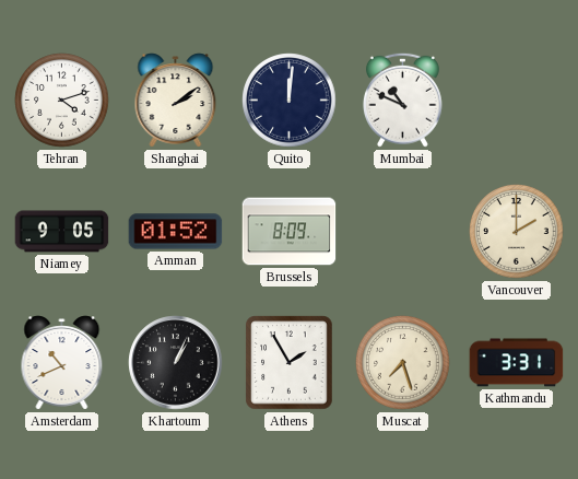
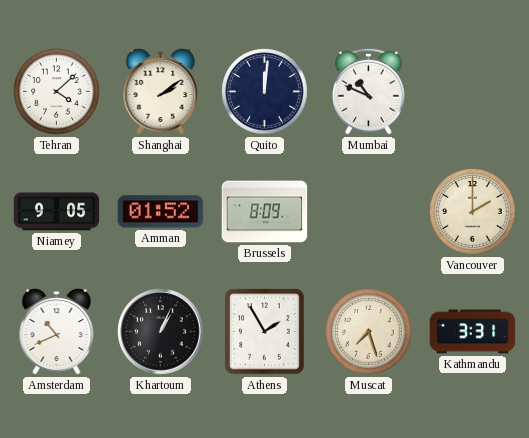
Tehran: 4:12 -> 4:08 (57, 92)
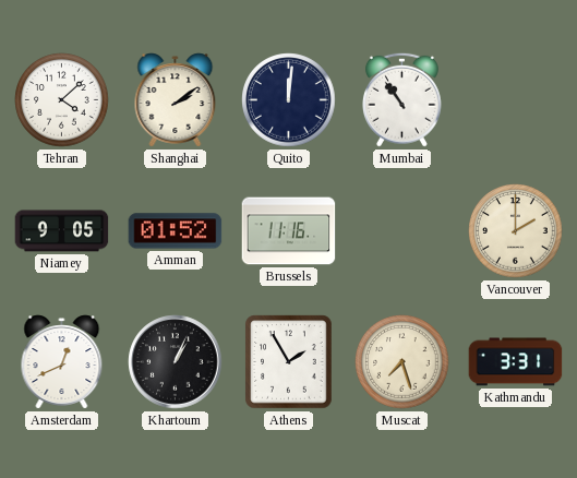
Mumbai: 10:49 -> 10:54 (401, 99)
Brussels: 8:09 -> 11:16 (289, 231)
Amsterdam: 10:41 -> 12:41 (62, 362)
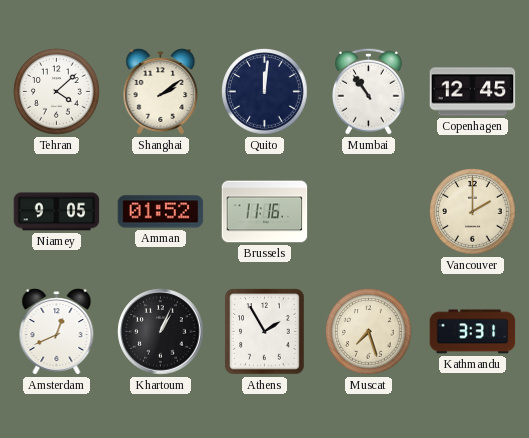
Copenhagen: none -> 12:45 (473, 92)
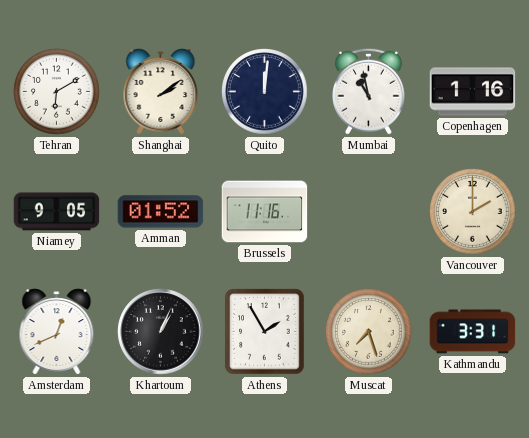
Tehran: 4:08 -> 6:10 (57, 92)
Mumbai: 10:54 -> 10:58 (368, 91)
Copenhagen: 12:45 -> 1:16 (473, 92)
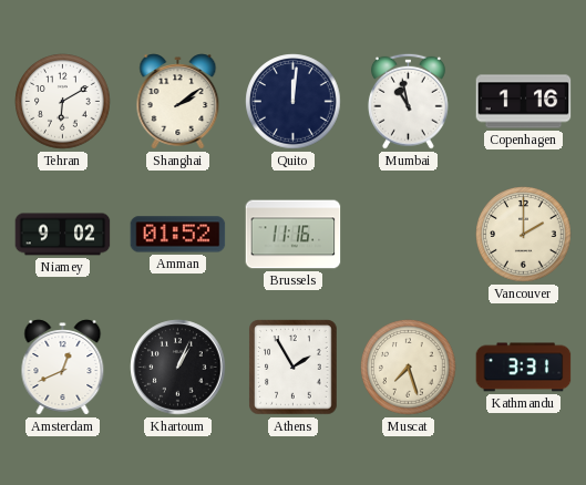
Niamey: 9:05 -> 9:02 (63, 235)
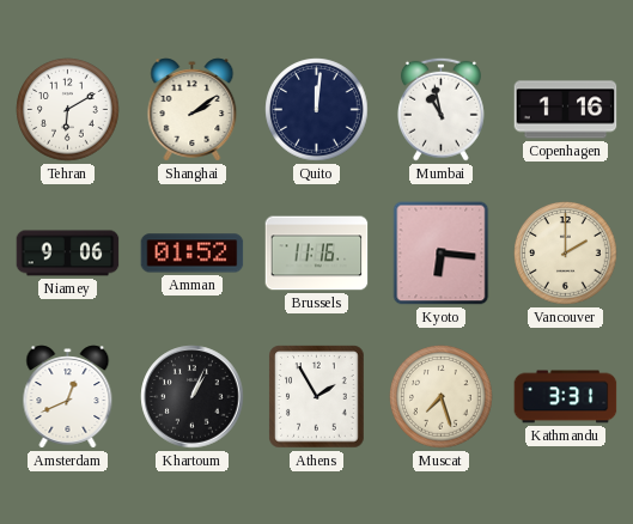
Niamey: 9:02 -> 9:06 (68, 254)
Kyoto: none -> 6:16 (442, 254)
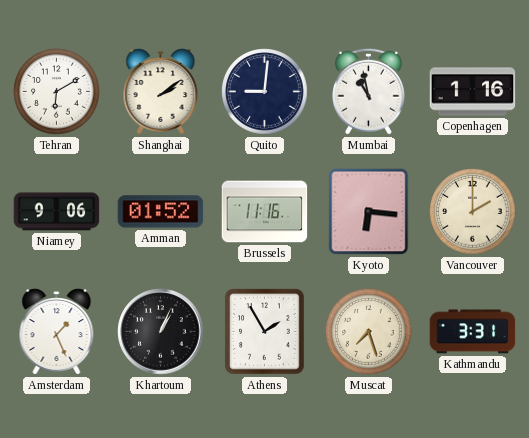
Quito: 12:01 -> 9:01 (265, 92)
Amsterdam: 12:41 -> 1:26 (57, 332)
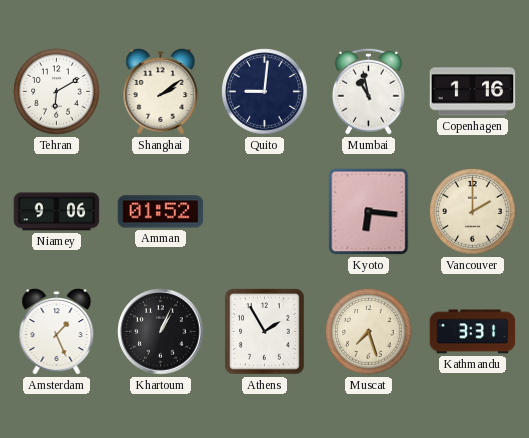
Brussels: 11:16 -> none (265, 212)
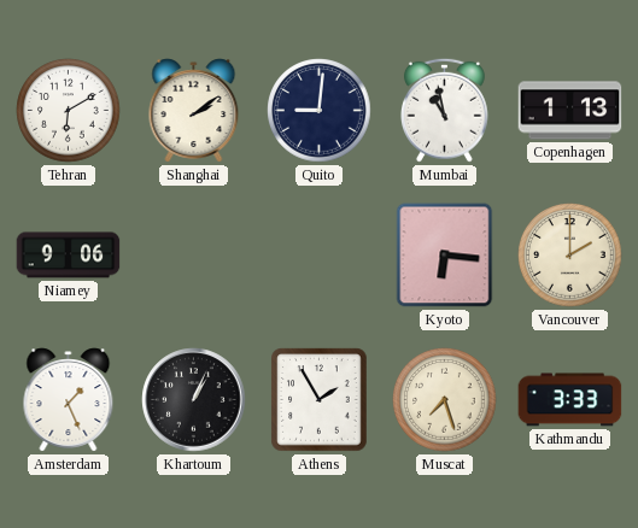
Copenhagen: 1:16 -> 1:13 (570, 111)
Amman: 01:52 -> none (161, 212)
Kathmandu: 3:31 -> 3:33 (570, 400)
